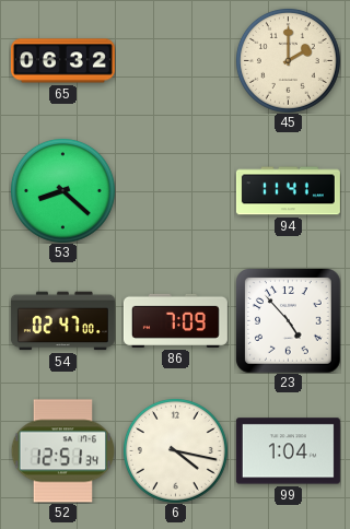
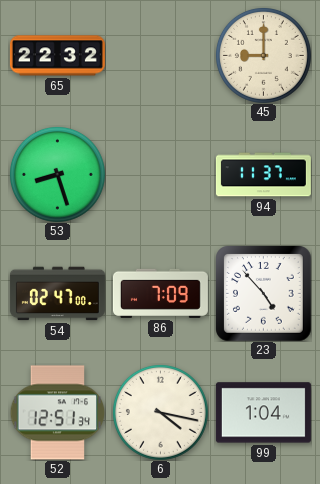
65: 06:32 -> 22:32 (57, 56)
45: 2:00 -> 9:00 (263, 55)
53: 8:22 -> 8:27 (57, 174)
94: 11:41 -> 11:37 (263, 175)
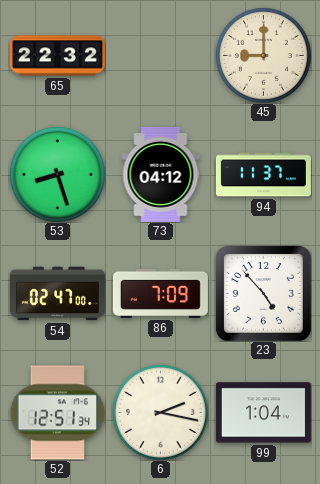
73: none -> 04:12 (161, 174)
6: 4:17 -> 2:17 (160, 412)
